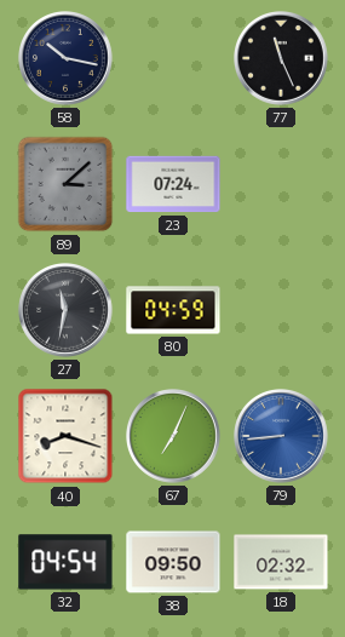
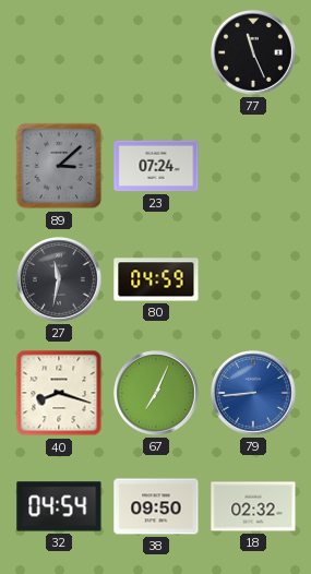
58: 10:17 -> none (67, 59)
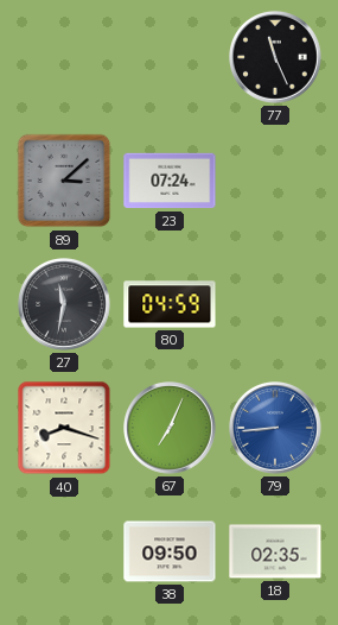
32: 04:54 -> none (59, 506)
18: 02:32 -> 02:35 (275, 551)
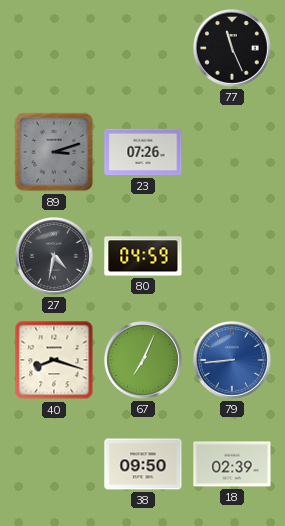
89: 3:08 -> 3:12 (54, 152)
23: 07:24 -> 07:26 (143, 152)
27: 11:32 -> 4:32 (55, 257)
18: 02:35 -> 02:39 (232, 464)
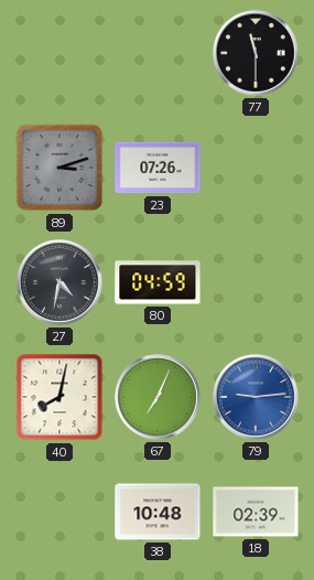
77: 11:26 -> 11:30 (257, 54)
40: 8:18 -> 8:02 (59, 397)
79: 8:44 -> 9:14 (257, 398)
38: 09:50 -> 10:48 (158, 512)
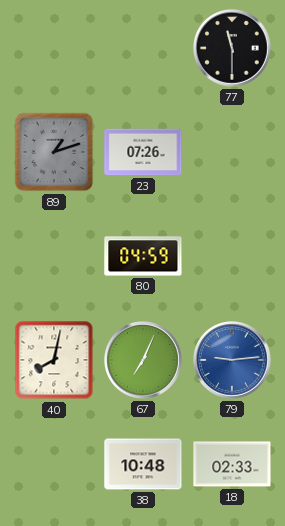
89: 3:12 -> 1:12 (54, 152)
27: 4:32 -> none (61, 283)
18: 02:39 -> 02:33 (232, 464)
